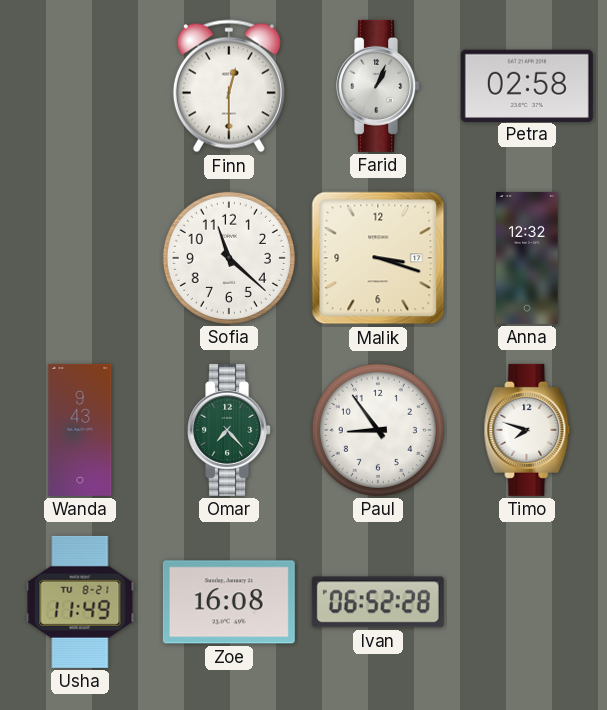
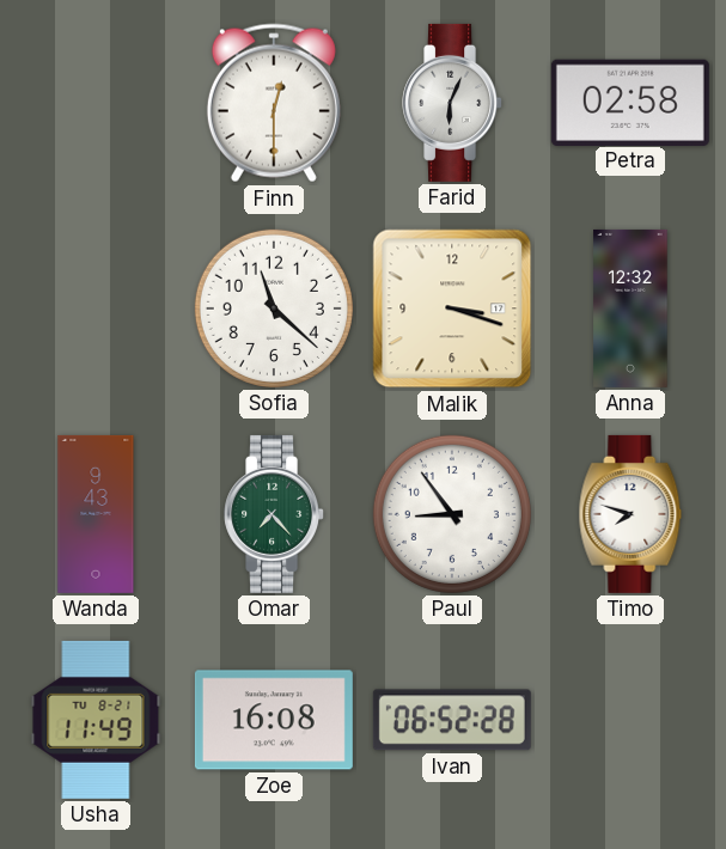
Farid: 1:04 -> 6:04 (453, 103)
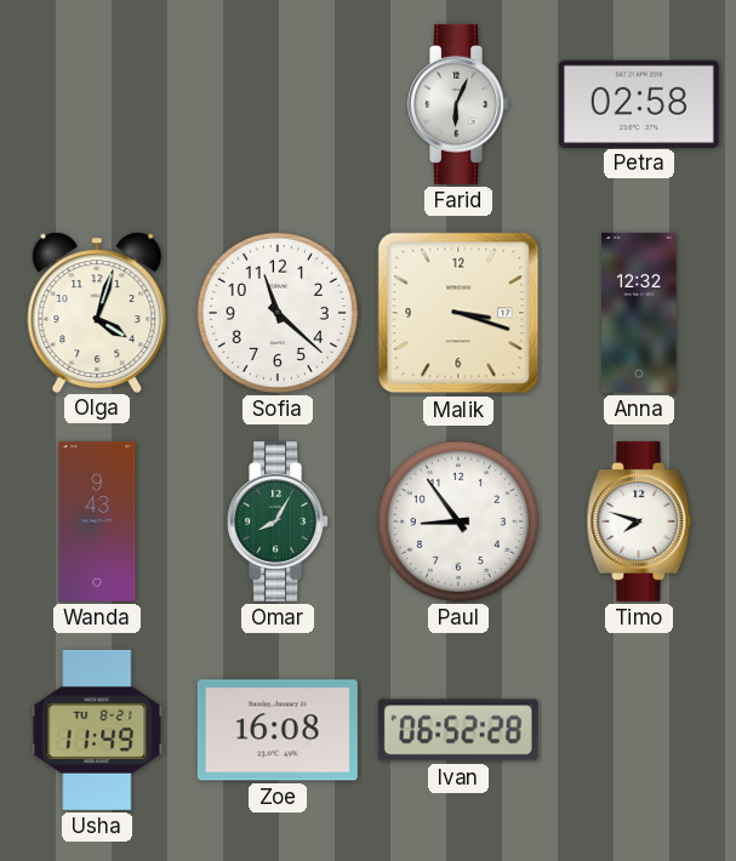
Finn: 12:30 -> none (274, 103)
Olga: none -> 4:03 (97, 312)
Omar: 7:23 -> 8:05 (279, 521)
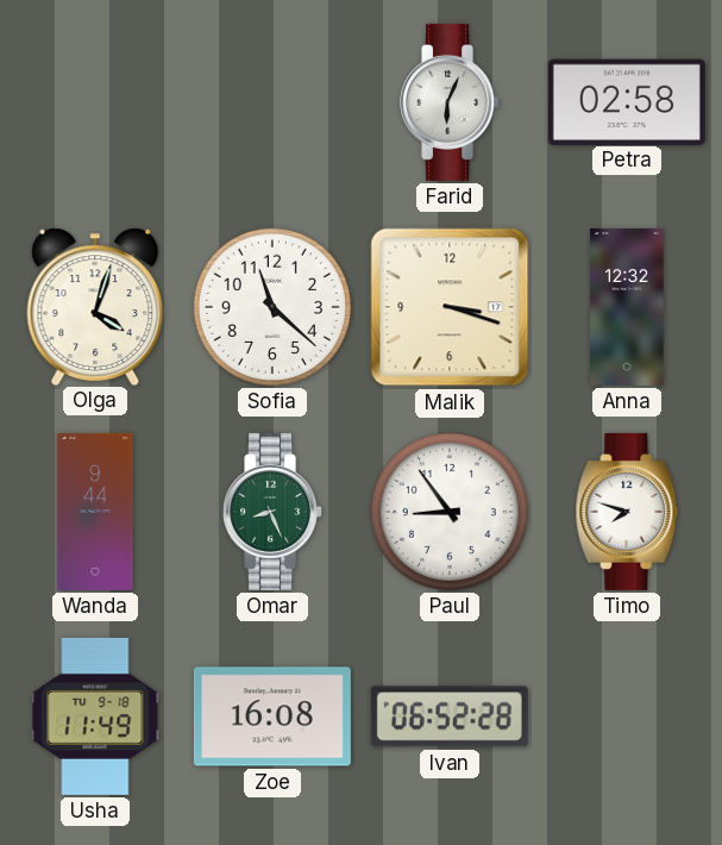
Wanda: 9:43 -> 9:44 (95, 512)
Omar: 8:05 -> 8:26 (274, 512)
Usha date: TU 8-21 -> TU 9-18 (95, 716)
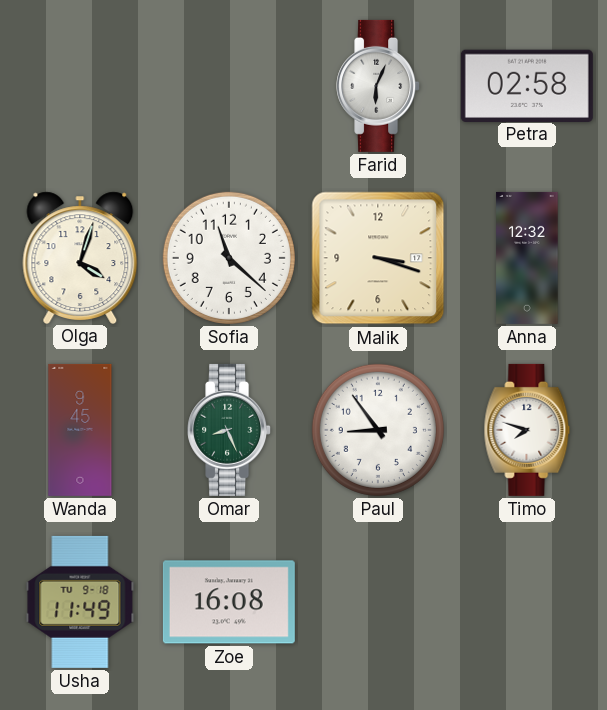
Wanda: 9:44 -> 9:45 (80, 430)
Ivan: 06:52 -> none (450, 716)
